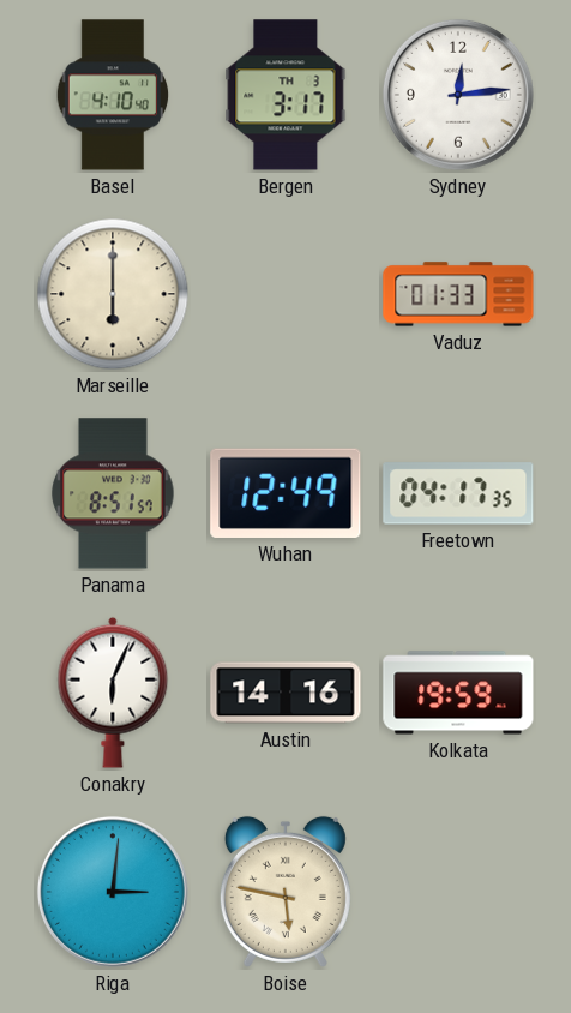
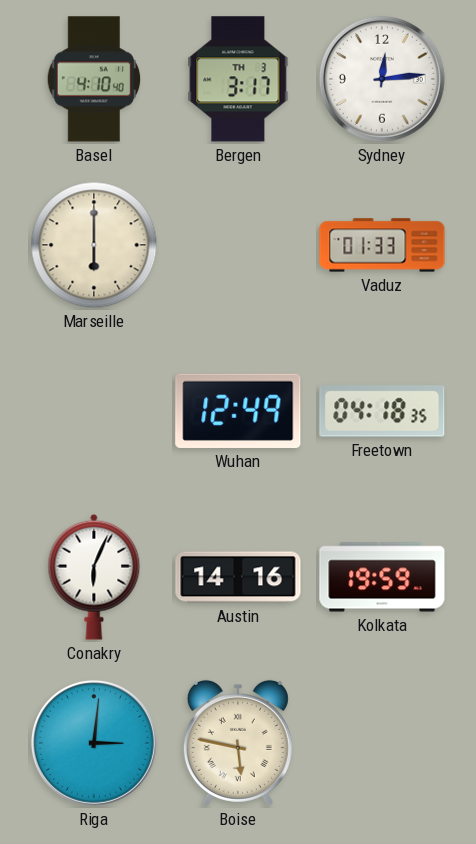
Panama: 8:51 -> none (113, 493)
Freetown: 04:17 -> 04:18 (382, 411)
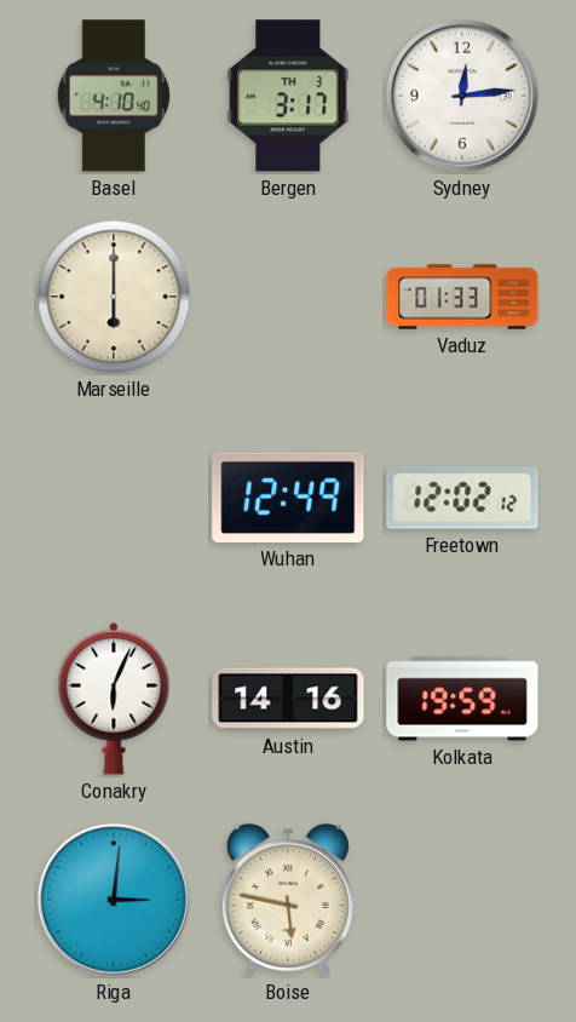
Freetown: 04:18 -> 12:02 (462, 498)
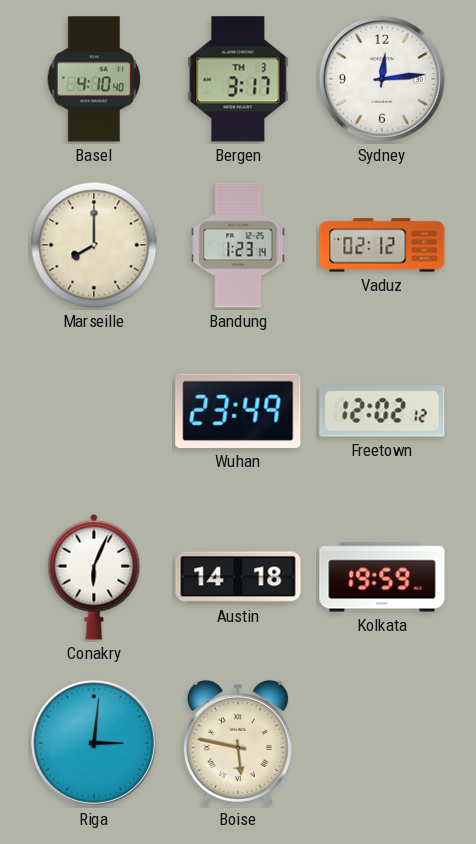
Marseille: 6:00 -> 8:00 (94, 245)
Bandung: none -> 1:23 (238, 245)
Vaduz: 01:33 -> 02:12 (382, 245)
Wuhan: 12:49 -> 23:49 (238, 411)
Austin: 14:16 -> 14:18 (238, 577)
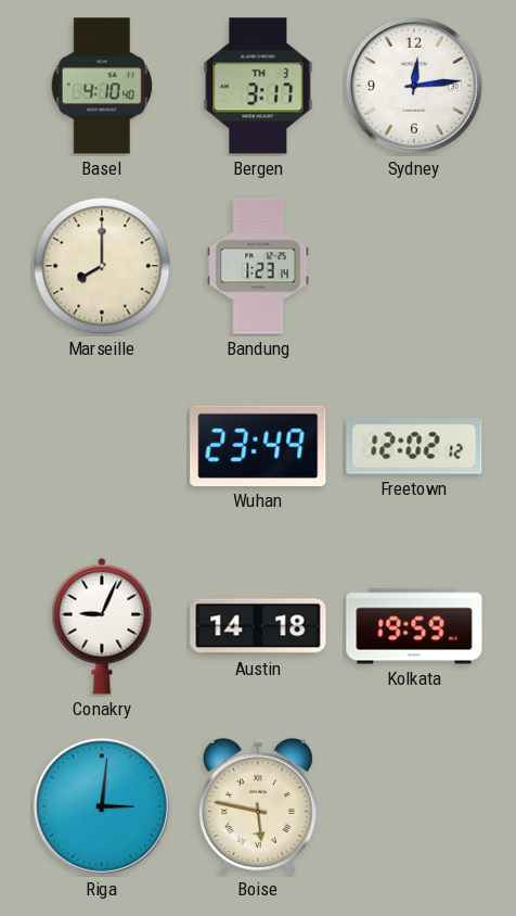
Vaduz: 02:12 -> none (382, 245)
Conakry: 6:04 -> 9:04 (102, 626)
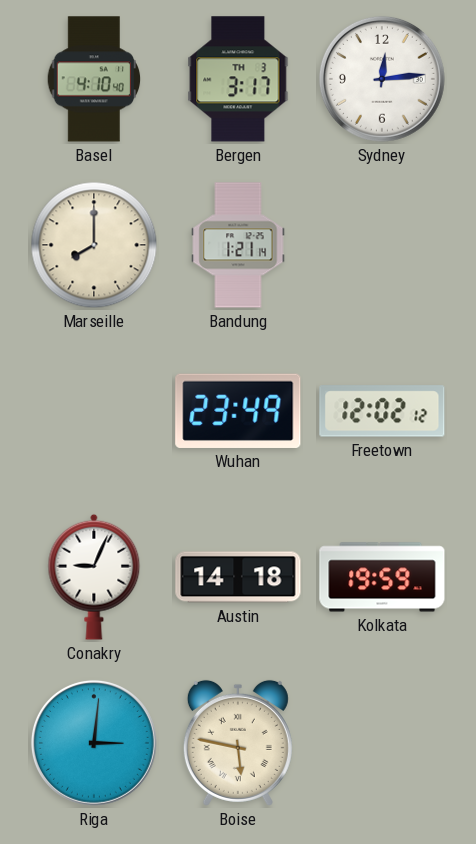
Bandung: 1:23 -> 1:21 (238, 245)
